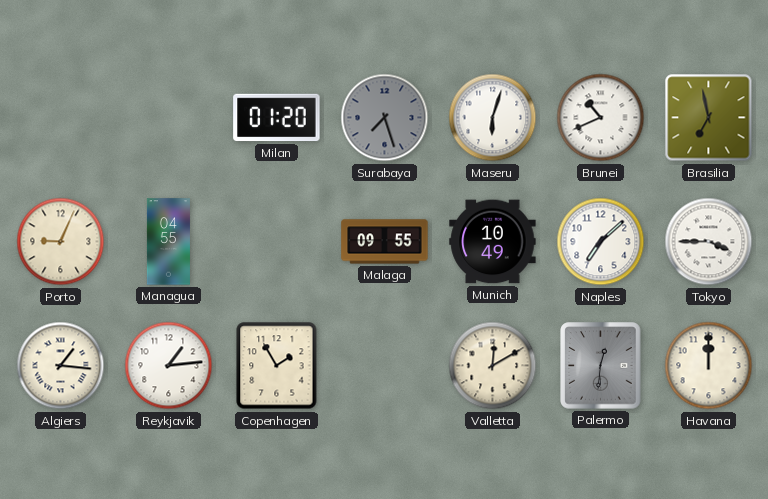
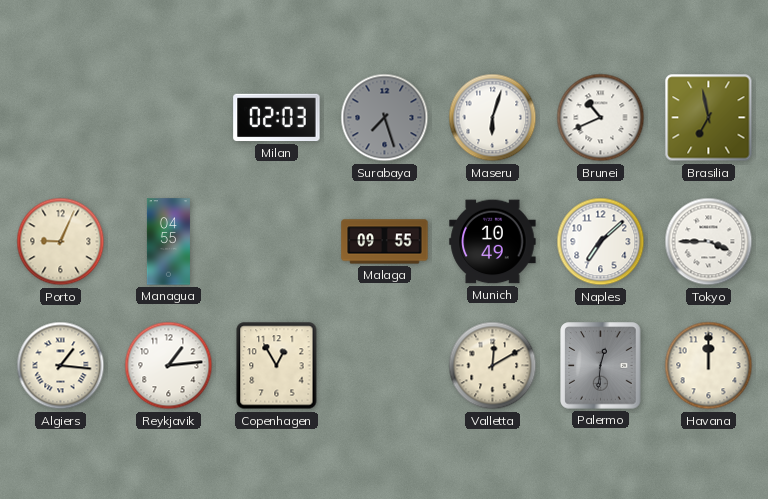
Milan: 01:20 -> 02:03 (277, 118)
Copenhagen: 1:55 -> 12:55 (277, 366)
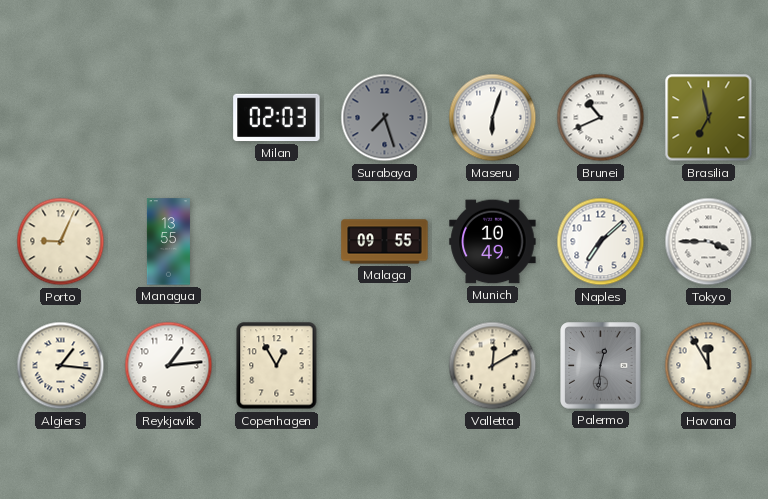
Managua: 04:55 -> 13:55 (168, 242)
Havana: 12:00 -> 11:55 (709, 366)
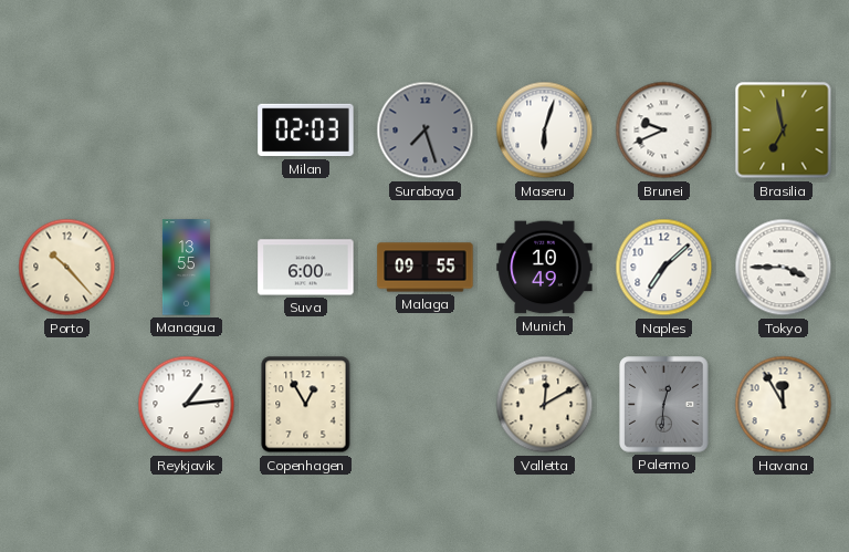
Brunei: 10:41 -> 9:41 (664, 131)
Porto: 9:04 -> 10:23 (67, 268)
Suva: none -> 6:00 (306, 268)
Algiers: 1:16 -> none (61, 366)
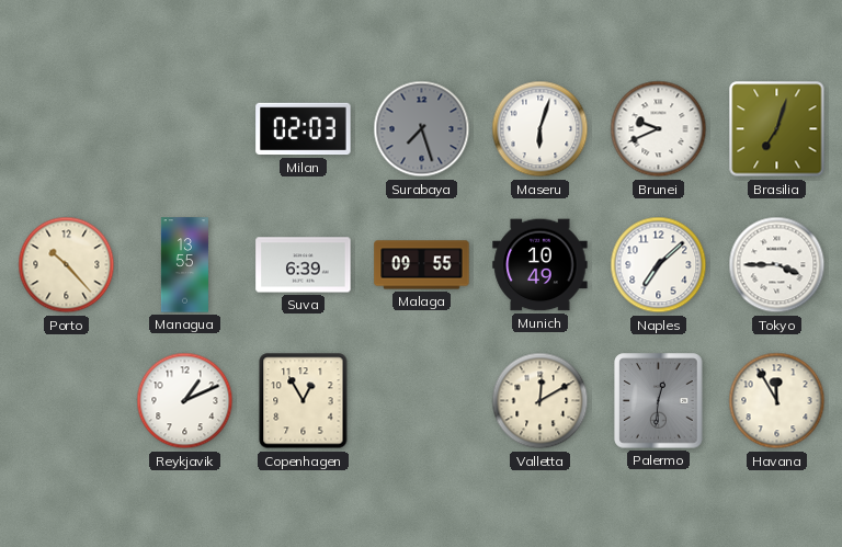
Brasilia: 6:58 -> 7:03 (777, 129)
Suva: 6:00 -> 6:39 (304, 265)
Reykjavik: 1:14 -> 1:11 (185, 401)
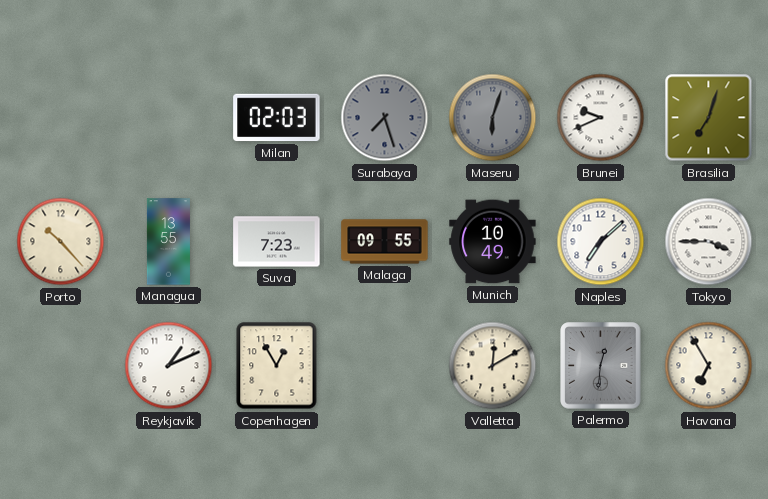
Maseru dial: white -> grey (493, 118)
Suva: 6:39 -> 7:23 (277, 242)
Havana: 11:55 -> 6:55 (709, 366)
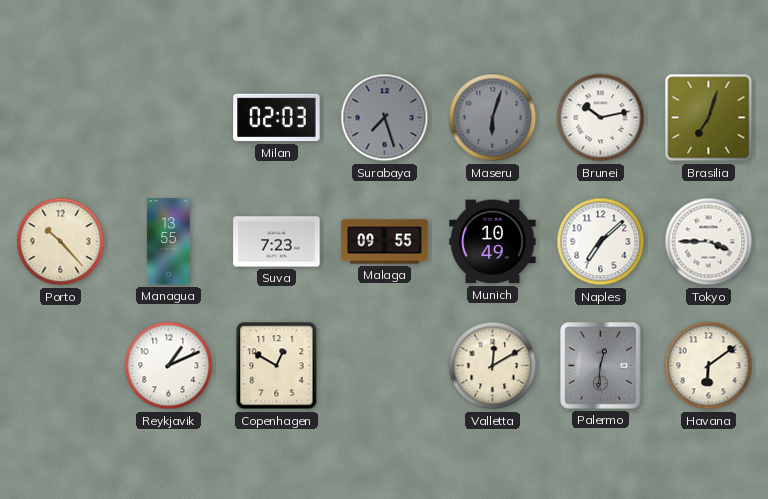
Brunei: 9:41 -> 10:13 (601, 118)
Copenhagen: 12:55 -> 12:50 (277, 366)
Havana: 6:55 -> 6:09 (709, 366)
